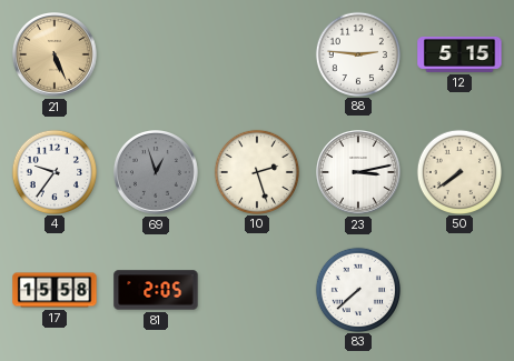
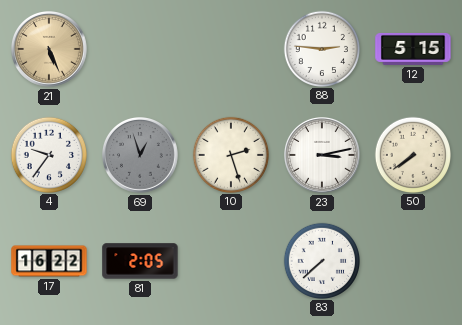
17: 15:58 -> 16:22 (49, 261)
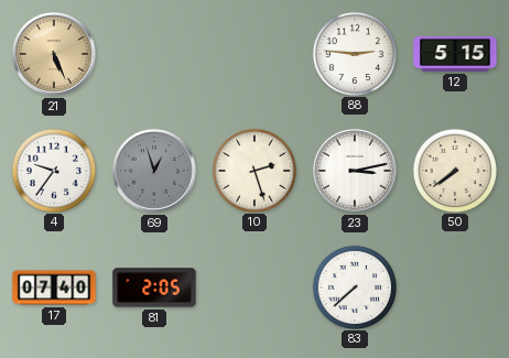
17: 16:22 -> 07:40 (54, 288)
